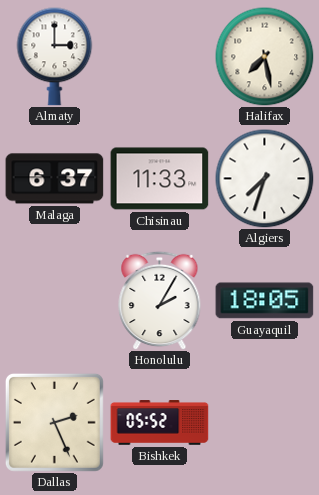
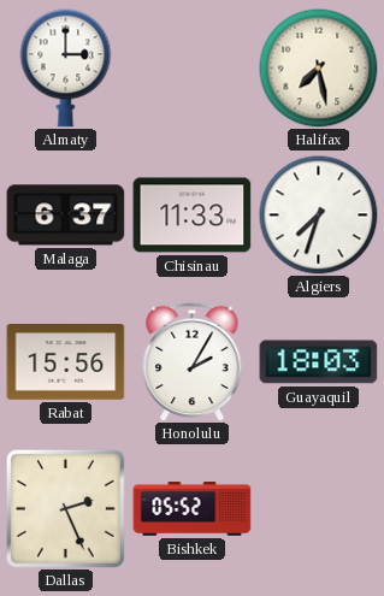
Rabat: none -> 15:56 (66, 362)
Guayaquil: 18:05 -> 18:03 (319, 362)
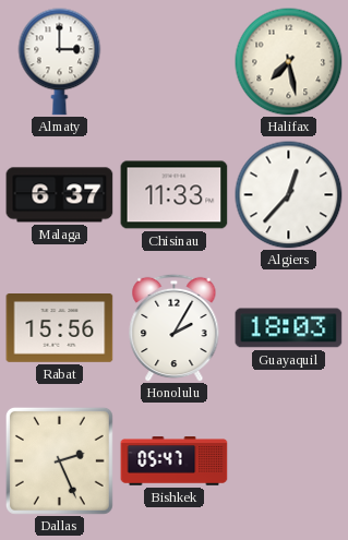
Algiers: 7:33 -> 12:37 (289, 195)
Bishkek: 05:52 -> 05:47 (175, 461)
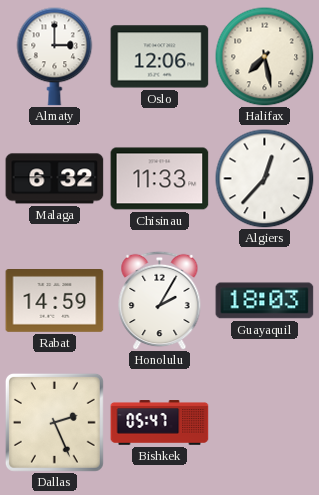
Oslo: none -> 12:06 (160, 57)
Malaga: 6:37 -> 6:32 (55, 179)
Rabat: 15:56 -> 14:59 (55, 301)
